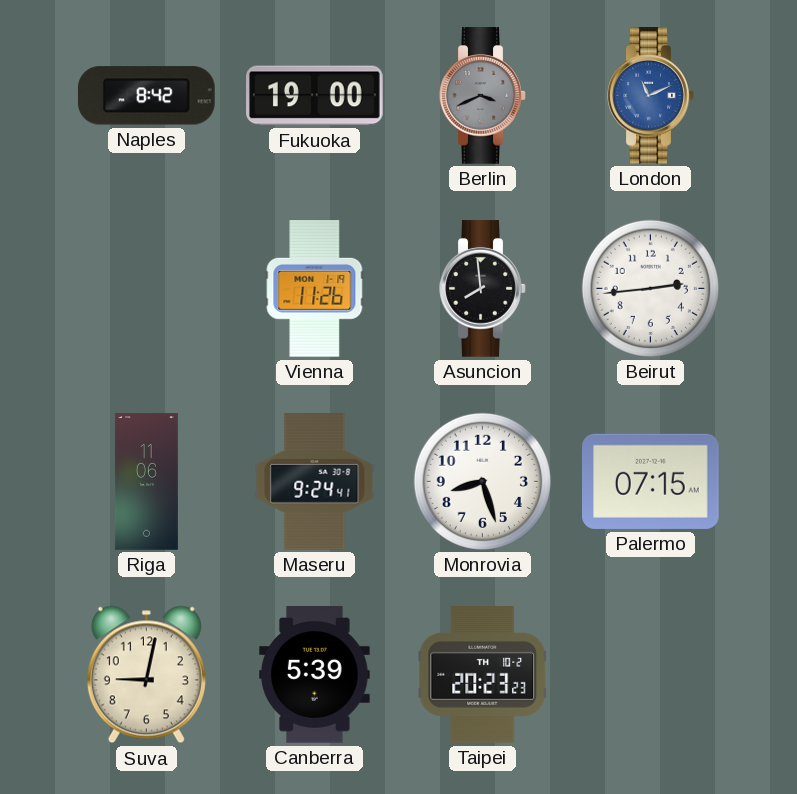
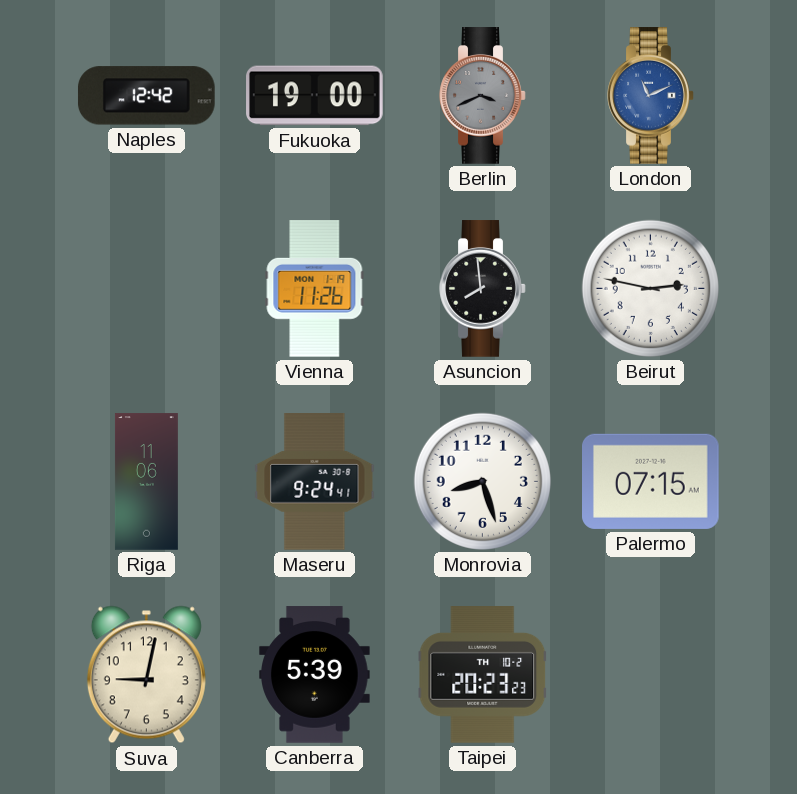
Naples: 8:42 -> 12:42 (146, 96)
Beirut: 2:44 -> 2:47 (650, 288)
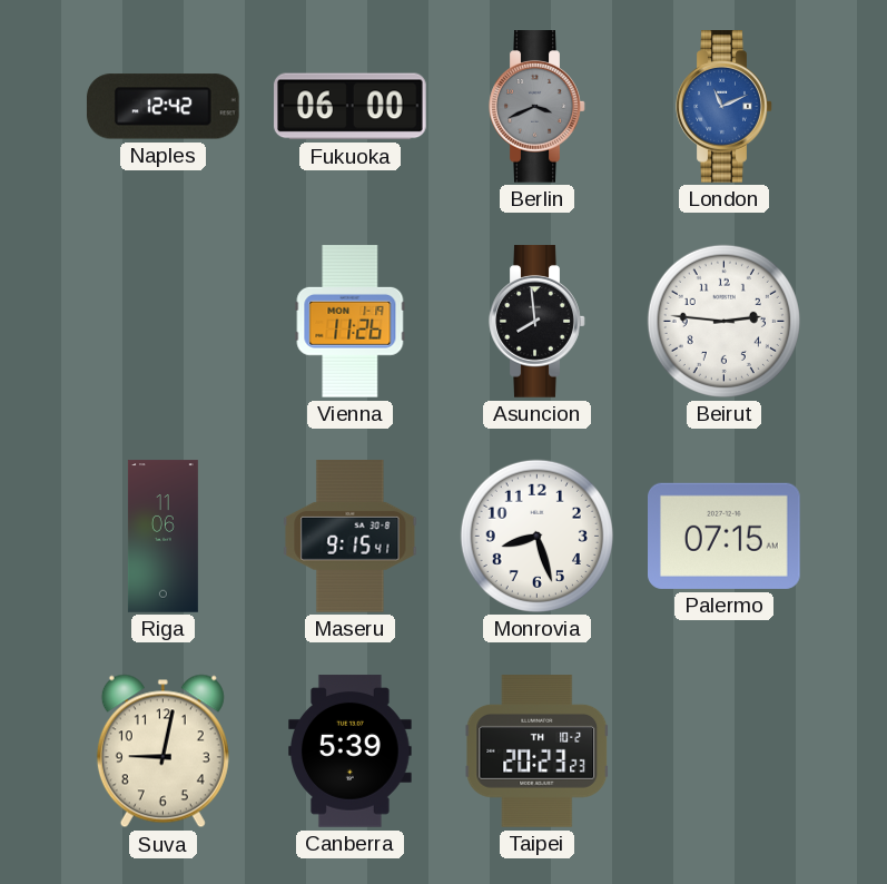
Fukuoka: 19:00 -> 06:00 (351, 107)
Beirut: 2:47 -> 2:46 (723, 321)
Maseru: 9:24 -> 9:15 (351, 537)
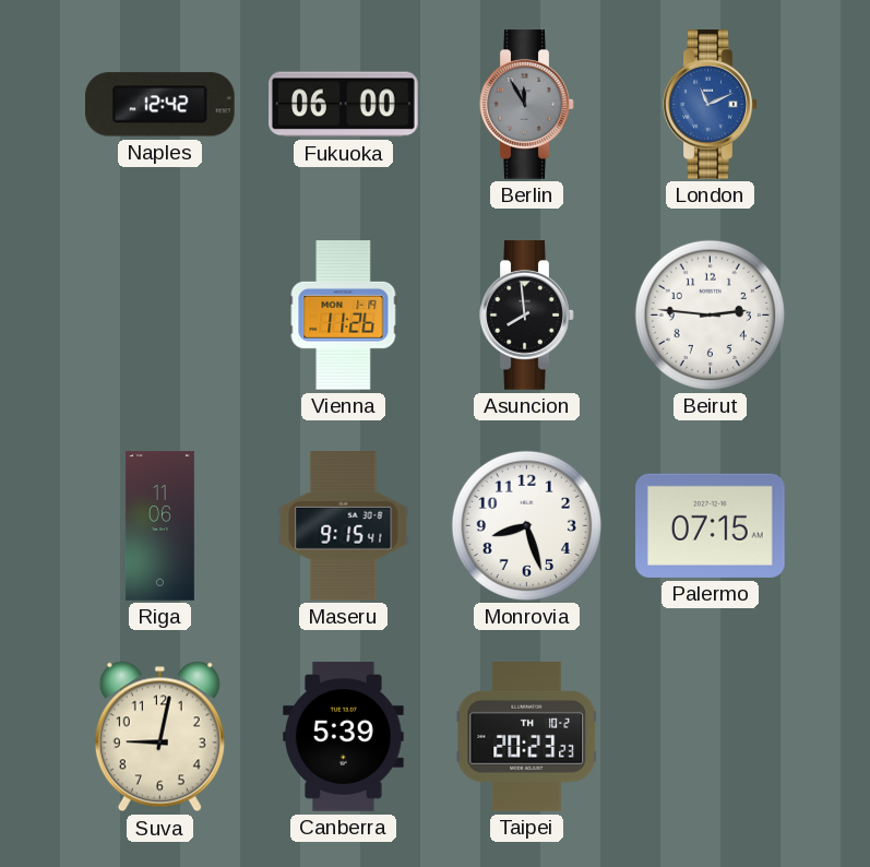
Berlin: 3:41 -> 11:55 (527, 105)
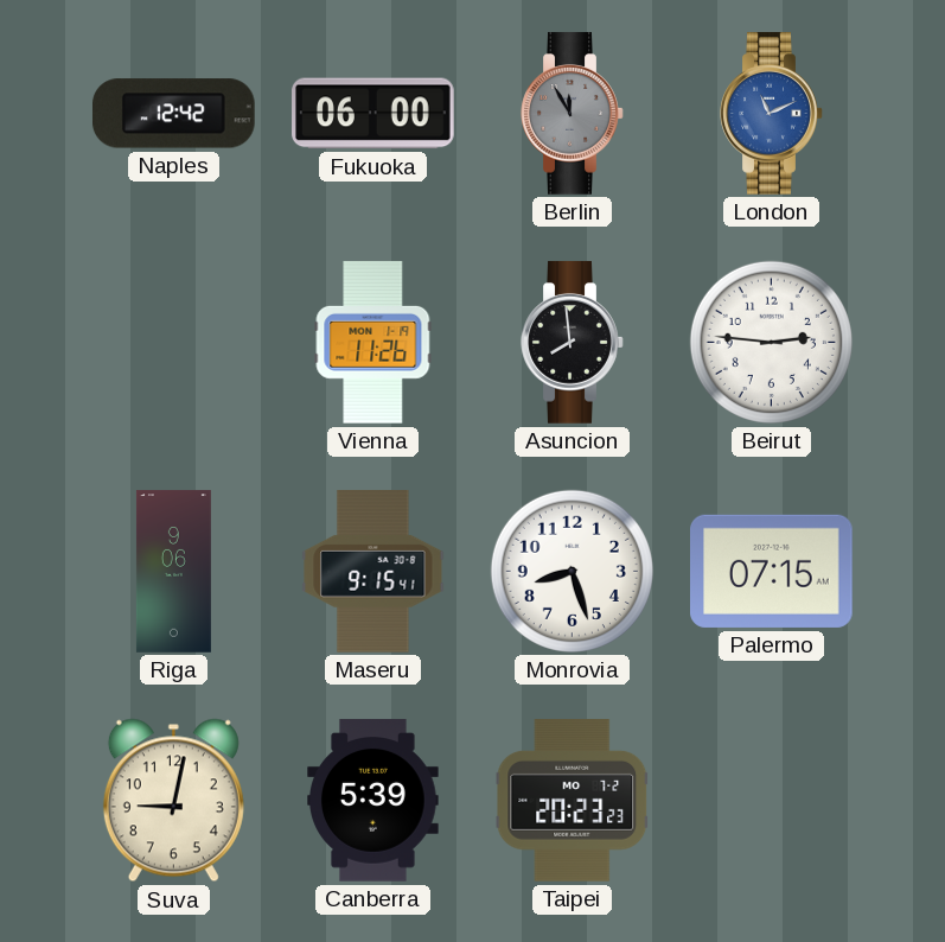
Riga: 11:06 -> 9:06 (173, 572)
Taipei date: TH 10-2 -> MO 7-2 (573, 801)
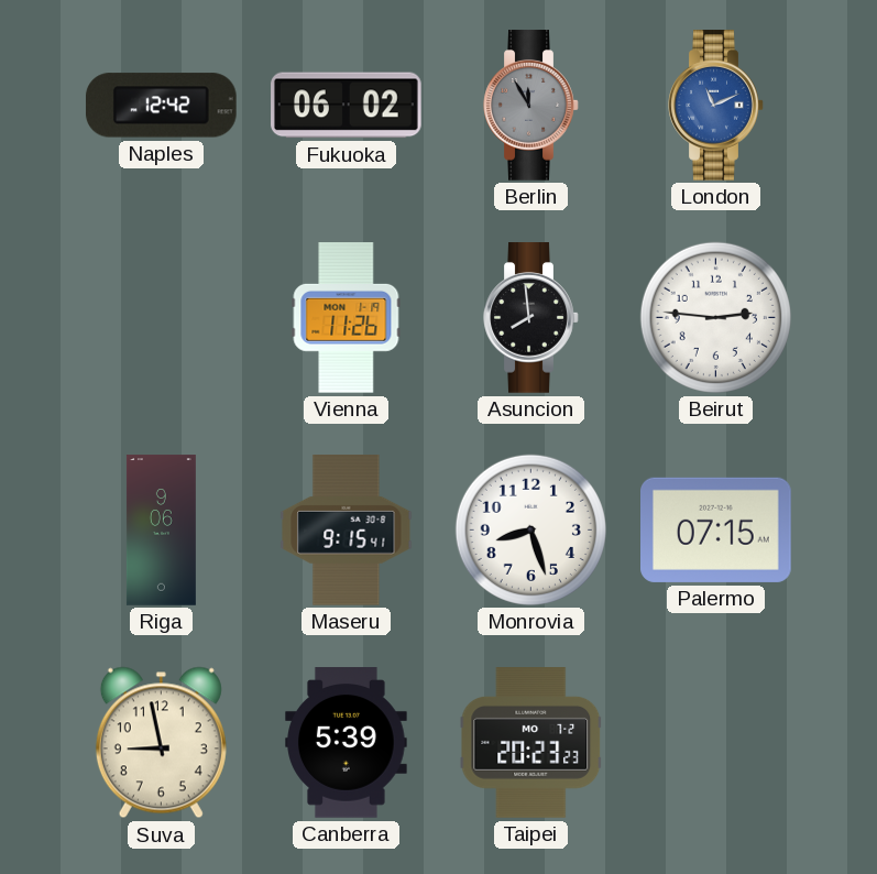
Fukuoka: 06:00 -> 06:02 (347, 106)
Suva: 9:02 -> 8:58 (161, 743)
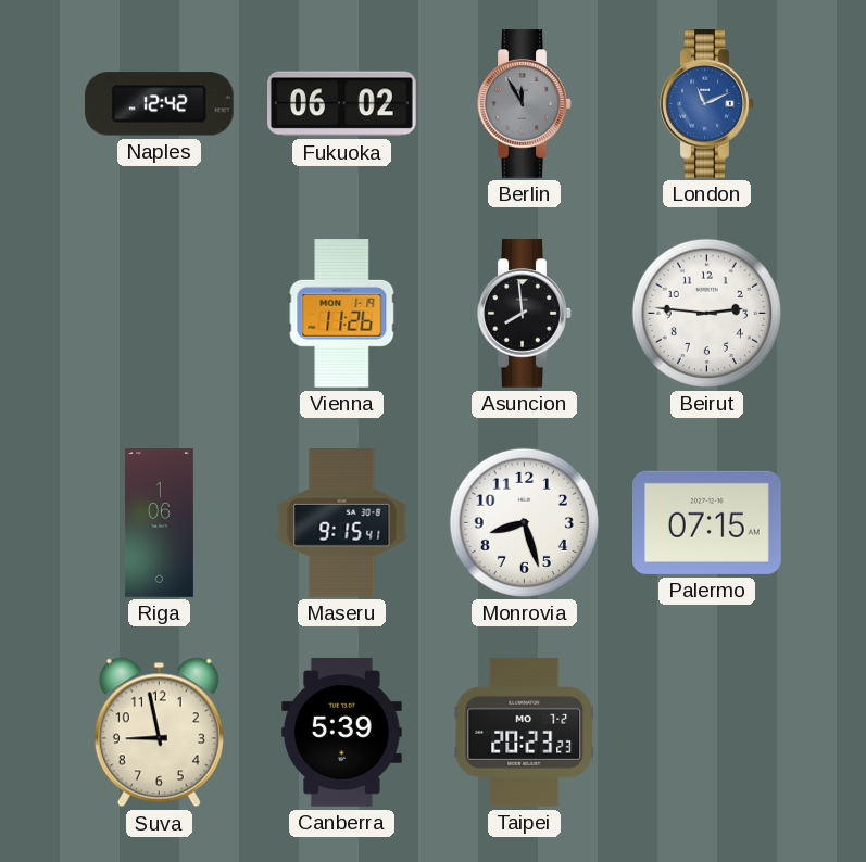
Riga: 9:06 -> 1:06 (159, 523)
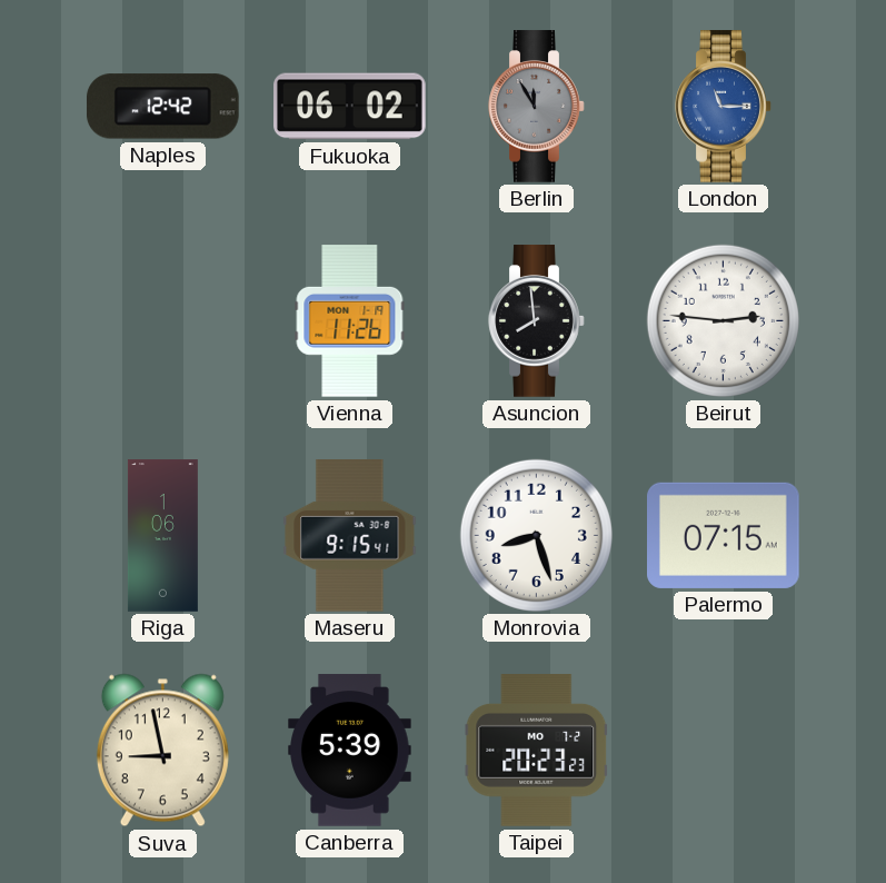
London: 11:11 -> 11:15 (724, 107)
